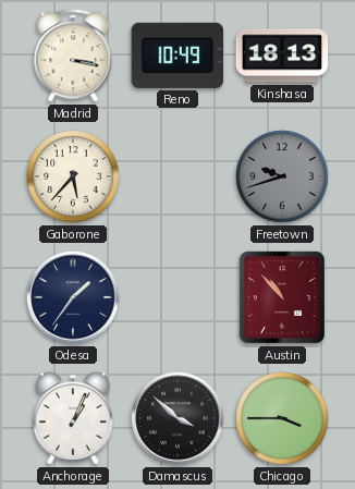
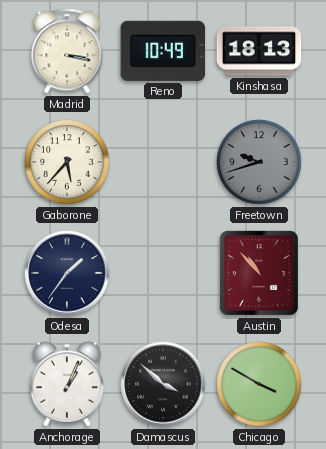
Chicago: 3:45 -> 3:50 (259, 384)
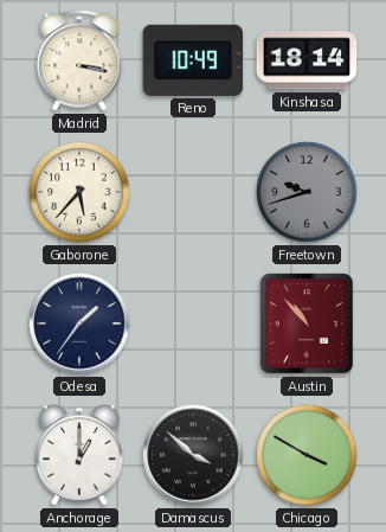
Kinshasa: 18:13 -> 18:14 (307, 60)
Anchorage: 1:04 -> 1:00 (79, 455)
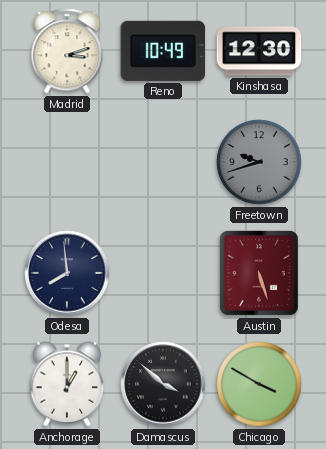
Madrid: 3:17 -> 3:12 (67, 51)
Kinshasa: 18:14 -> 12:30 (259, 51)
Gaborone: 5:37 -> none (79, 192)
Odesa: 1:36 -> 7:59 (67, 273)
Austin: 10:53 -> 5:27 (259, 273)
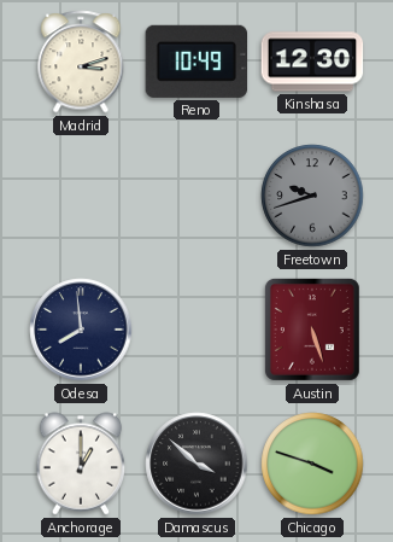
Chicago: 3:50 -> 3:48 (312, 464)
